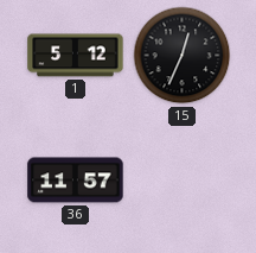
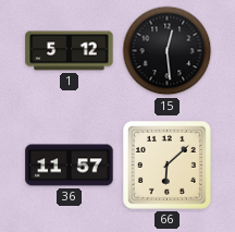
15: 12:34 -> 12:29 (168, 51)
66: none -> 6:08 (166, 164)
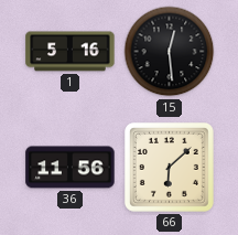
1: 5:12 -> 5:16 (71, 52)
36: 11:57 -> 11:56 (71, 168)
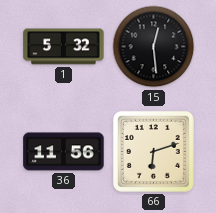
1: 5:16 -> 5:32 (64, 47)
66: 6:08 -> 6:12 (153, 151)
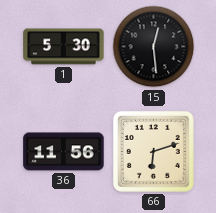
1: 5:32 -> 5:30 (64, 47)
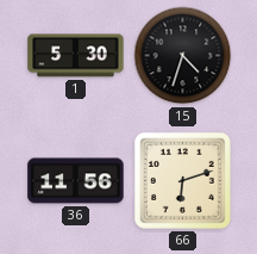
15: 12:29 -> 4:33 (183, 56)
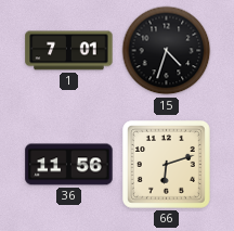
1: 5:30 -> 7:01 (69, 51)
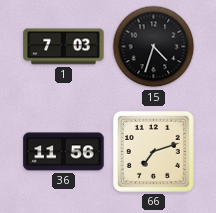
1: 7:01 -> 7:03 (64, 47)
66: 6:12 -> 7:12 (153, 151)
